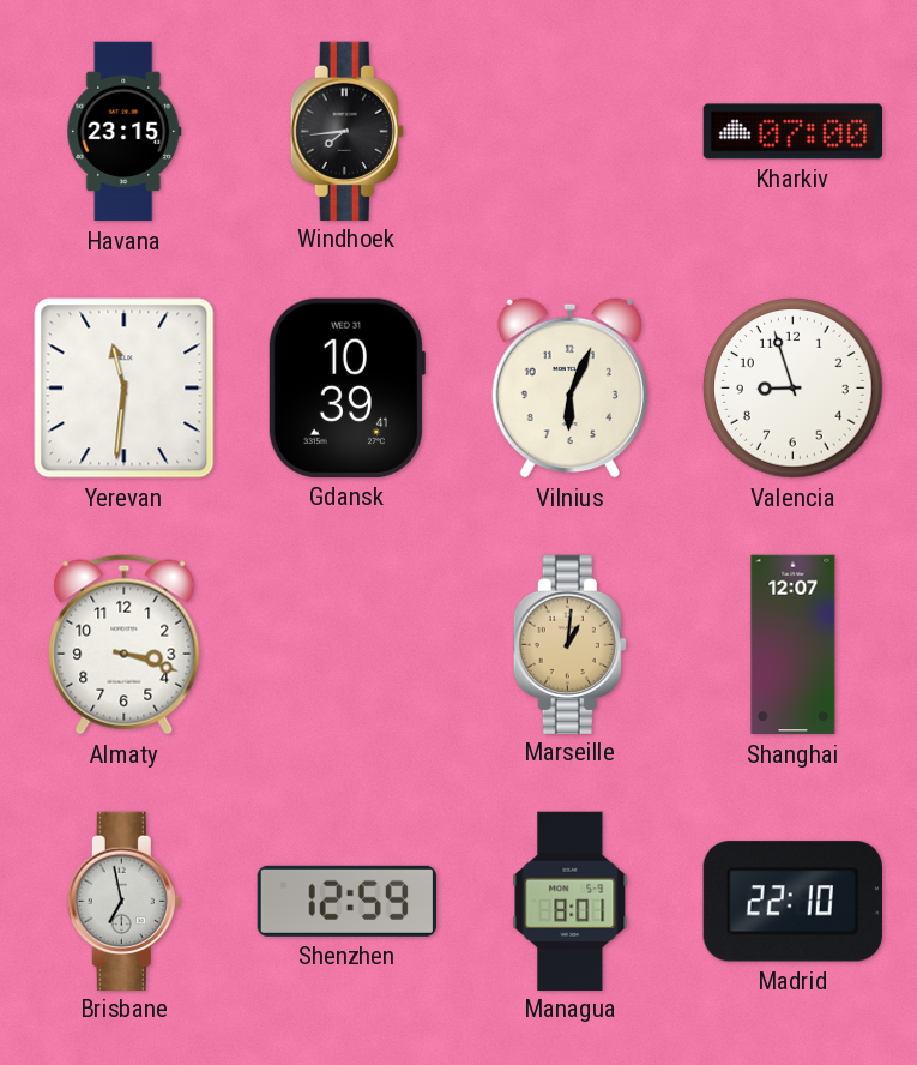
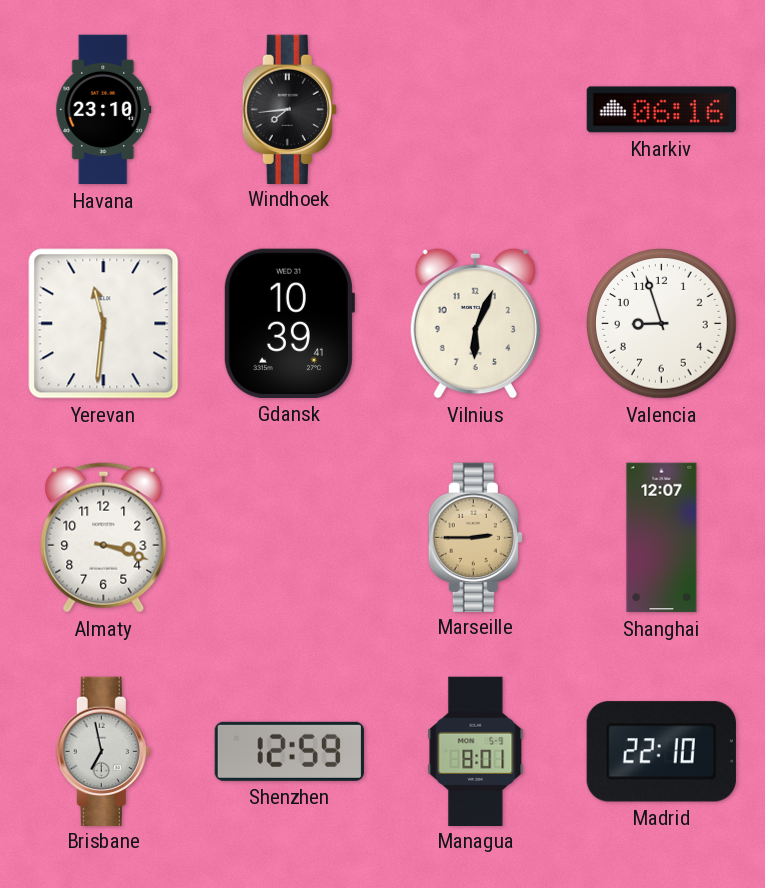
Havana: 23:15 -> 23:10 (104, 110)
Kharkiv: 07:00 -> 06:16 (661, 110)
Marseille: 1:01 -> 2:45 (475, 537)
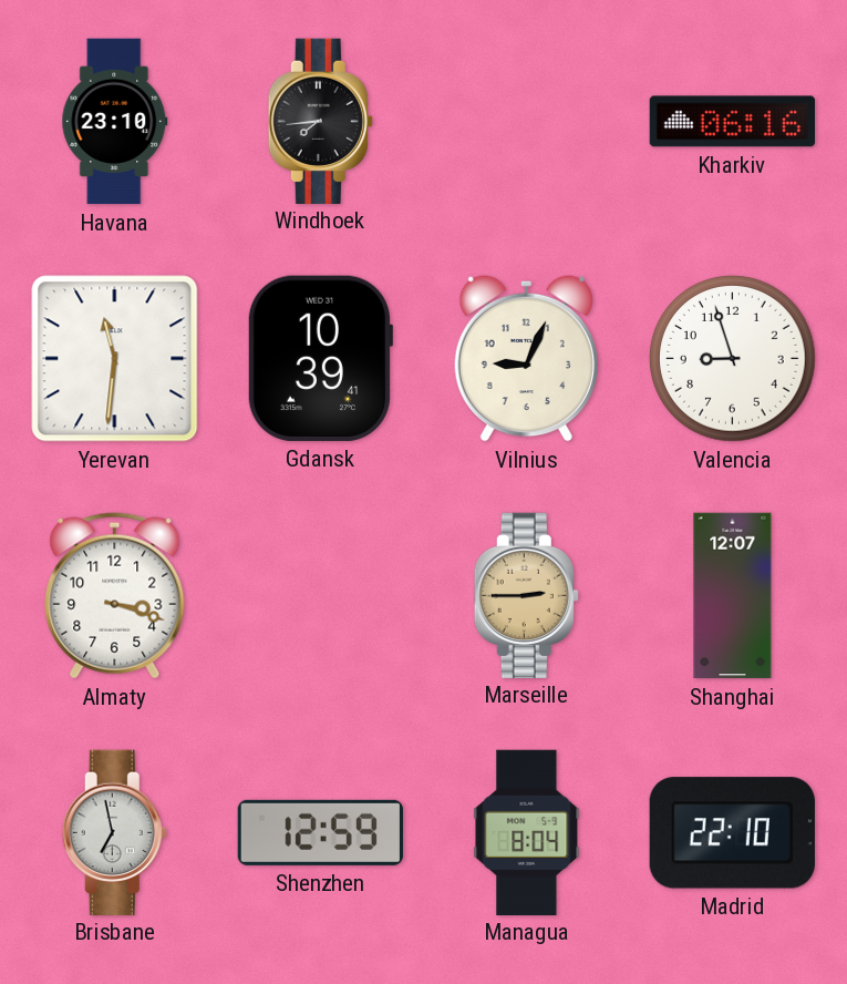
Vilnius: 6:04 -> 9:04 (526, 358)
Managua: 8:01 -> 8:04 (527, 832)
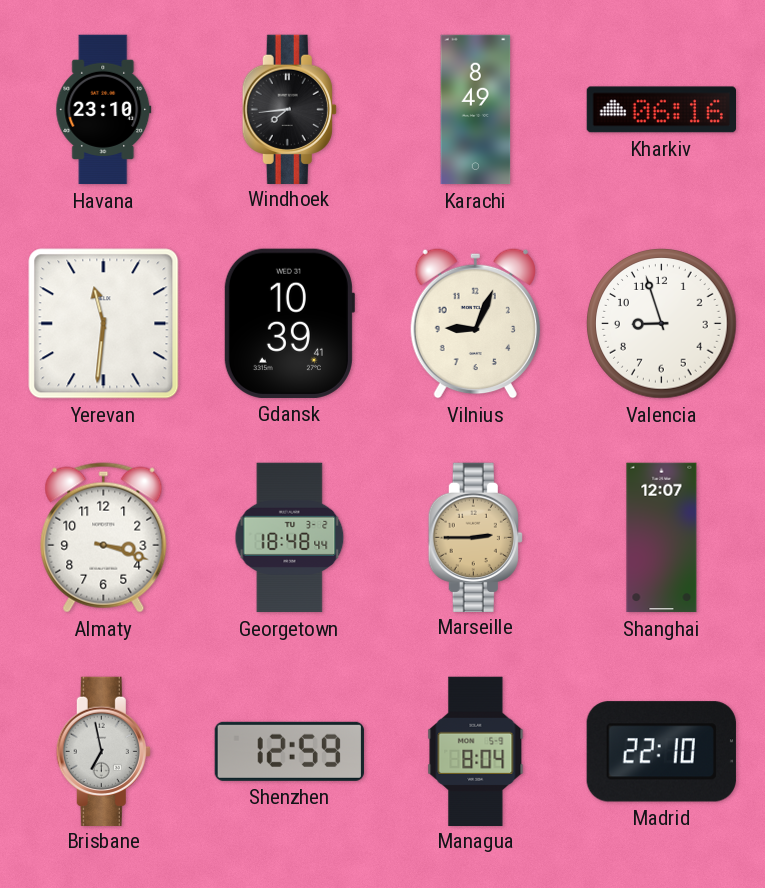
Karachi: none -> 8:49 (476, 110)
Georgetown: none -> 18:48 (290, 538)
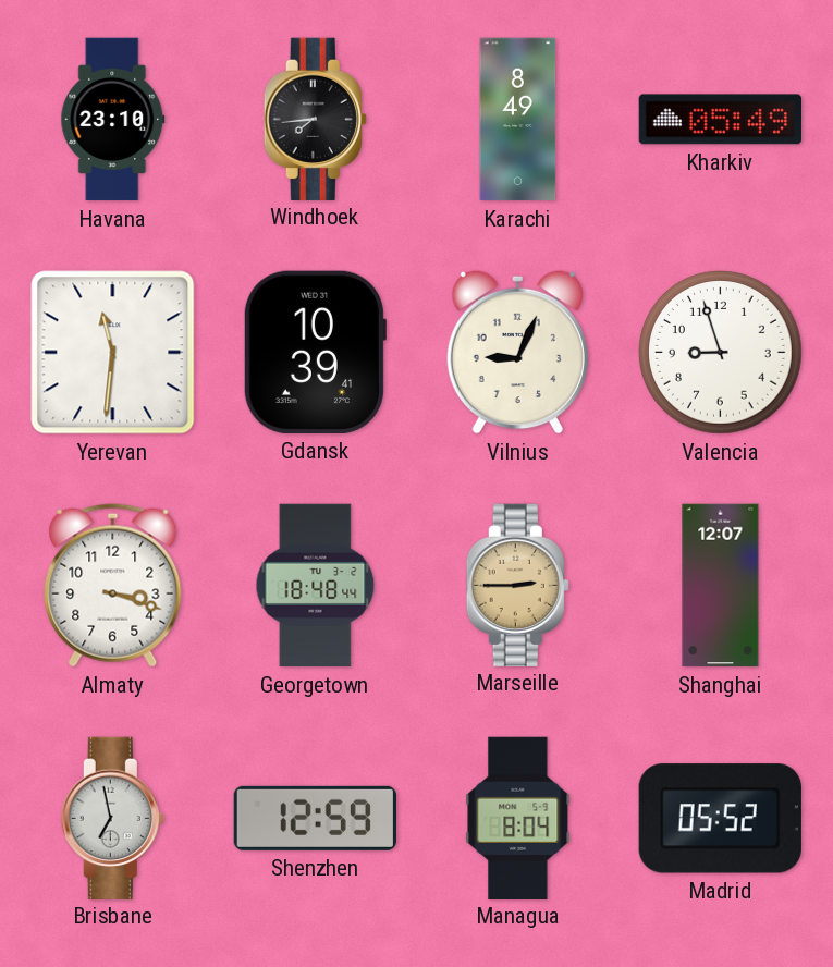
Kharkiv: 06:16 -> 05:49 (720, 120)
Madrid: 22:10 -> 05:52 (720, 819)
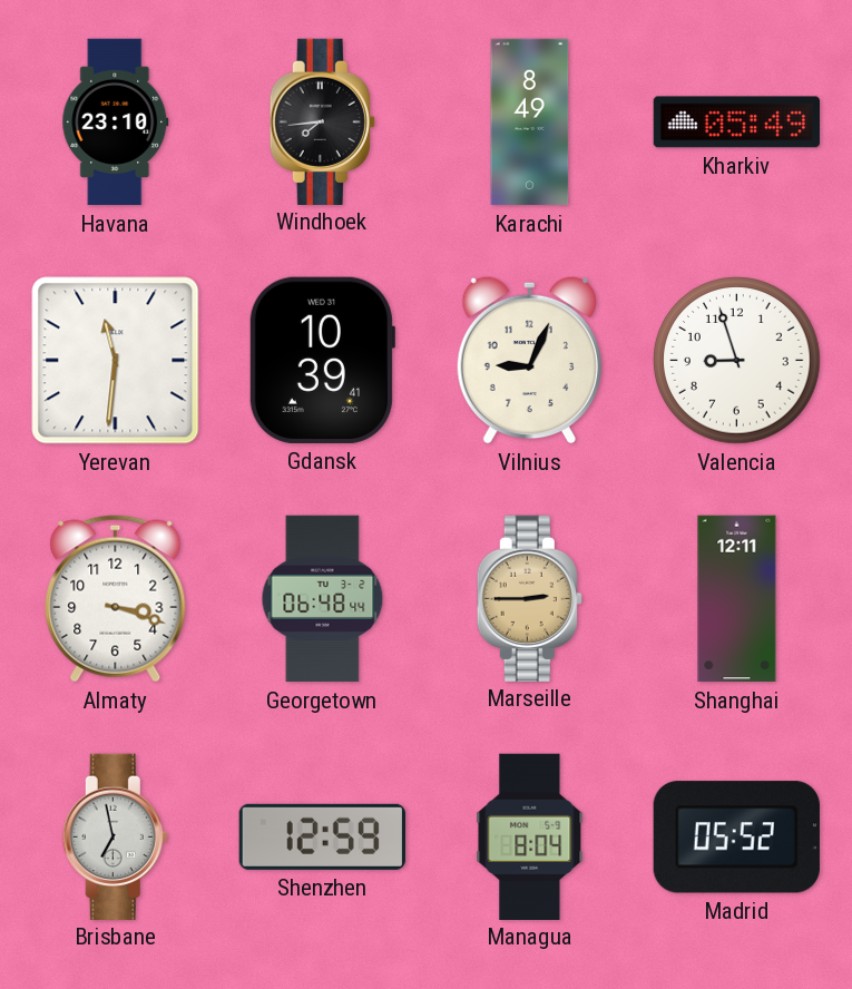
Georgetown: 18:48 -> 06:48 (323, 599)
Shanghai: 12:07 -> 12:11 (737, 599)
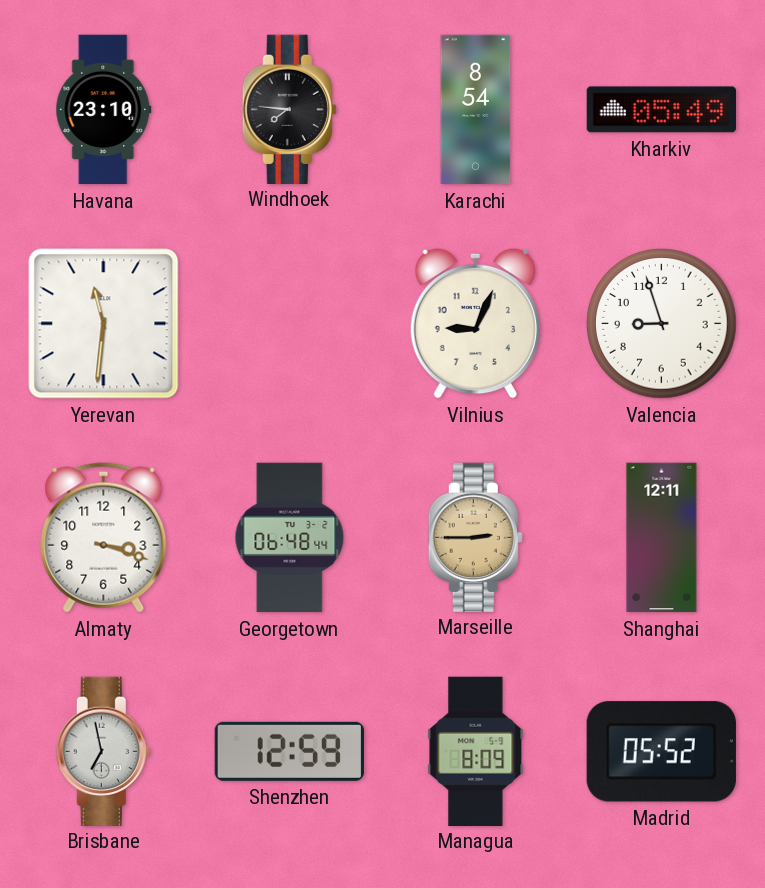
Windhoek: 7:44 -> 7:46 (289, 109)
Karachi: 8:49 -> 8:54 (476, 110)
Gdansk: 10:39 -> none (322, 360)
Managua: 8:04 -> 8:09 (476, 751)
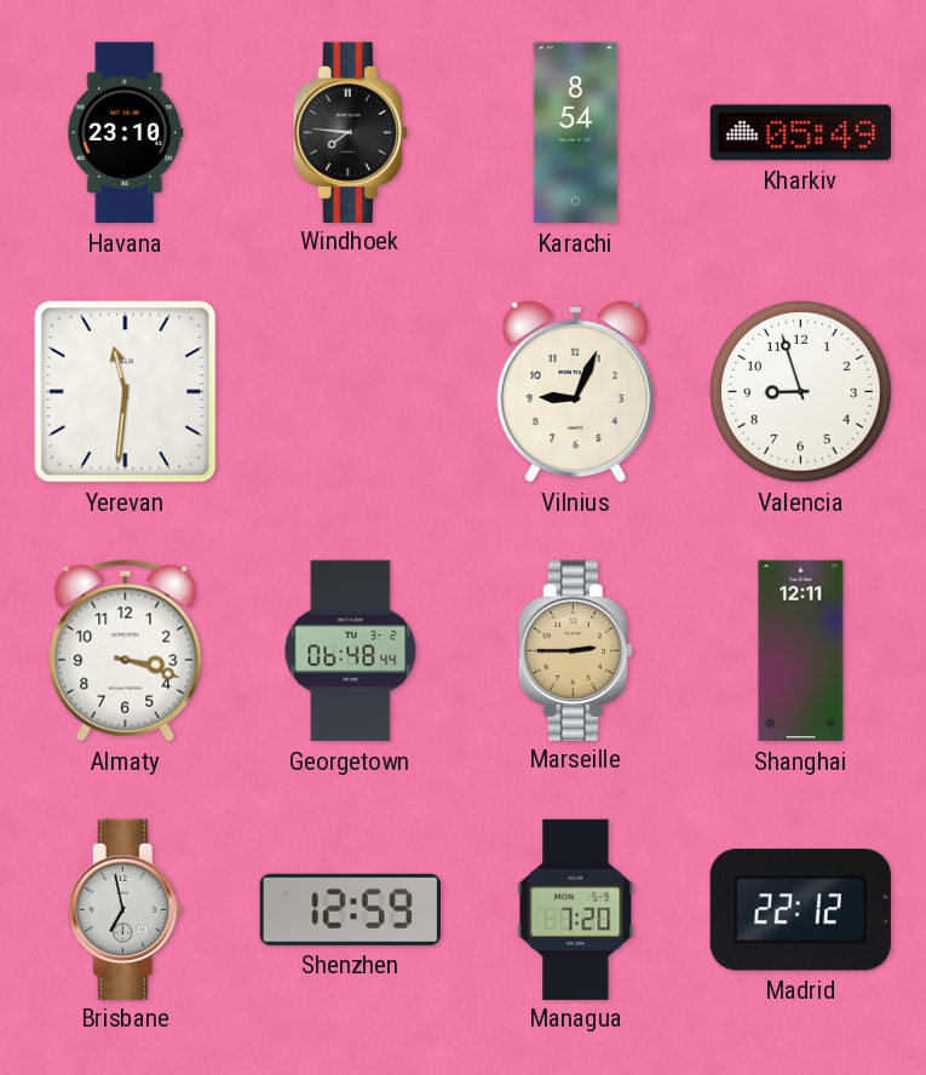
Managua: 8:09 -> 7:20 (576, 909)
Madrid: 05:52 -> 22:12 (800, 910)
